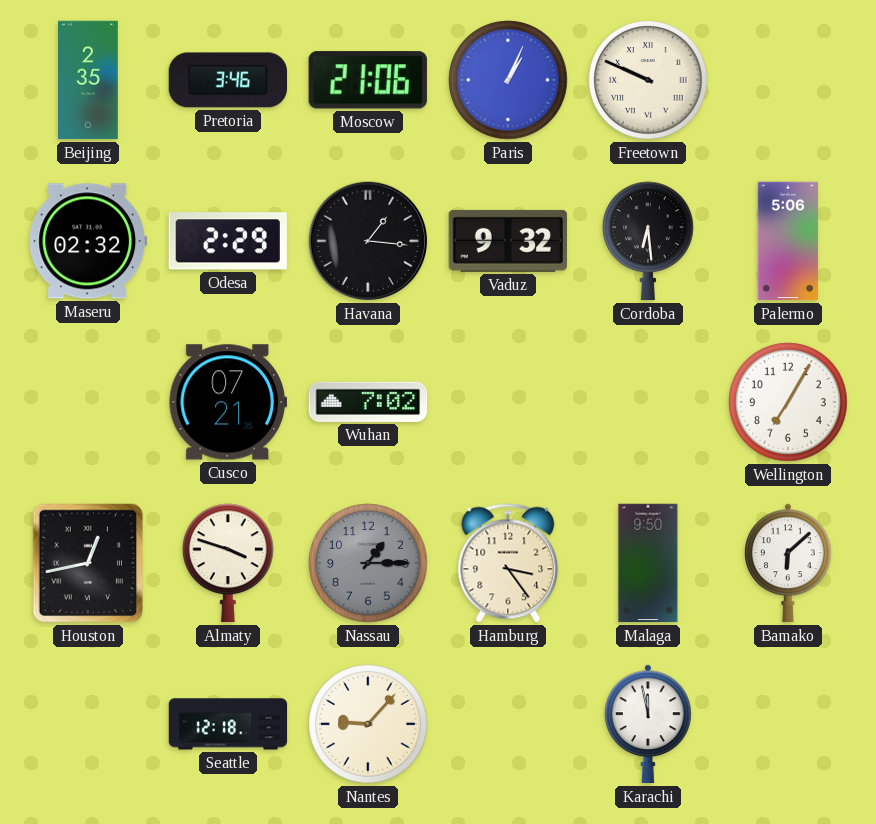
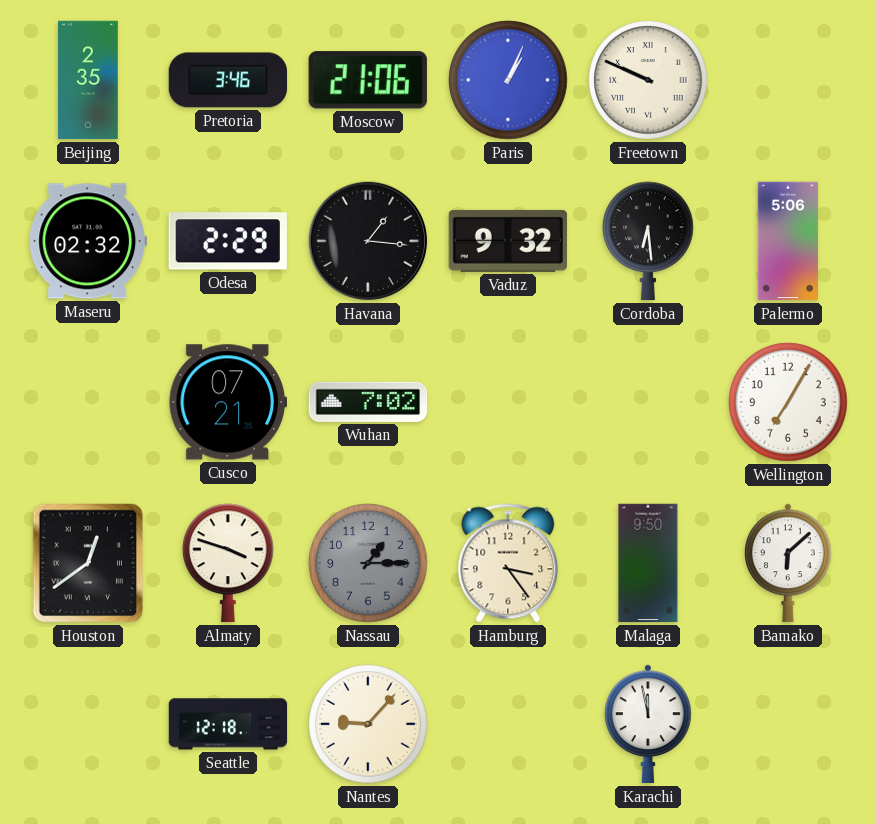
Houston: 12:43 -> 12:39 (88, 563)
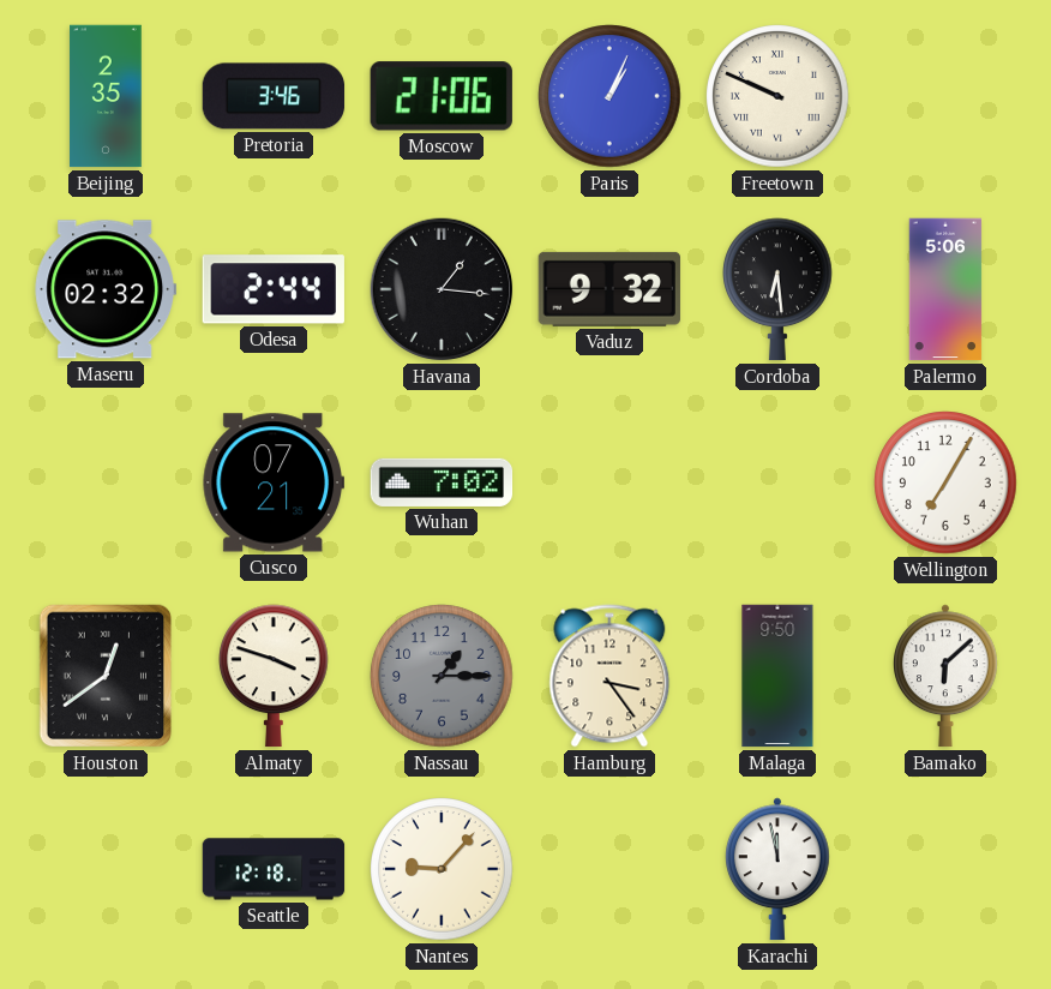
Odesa: 2:29 -> 2:44 (274, 289)
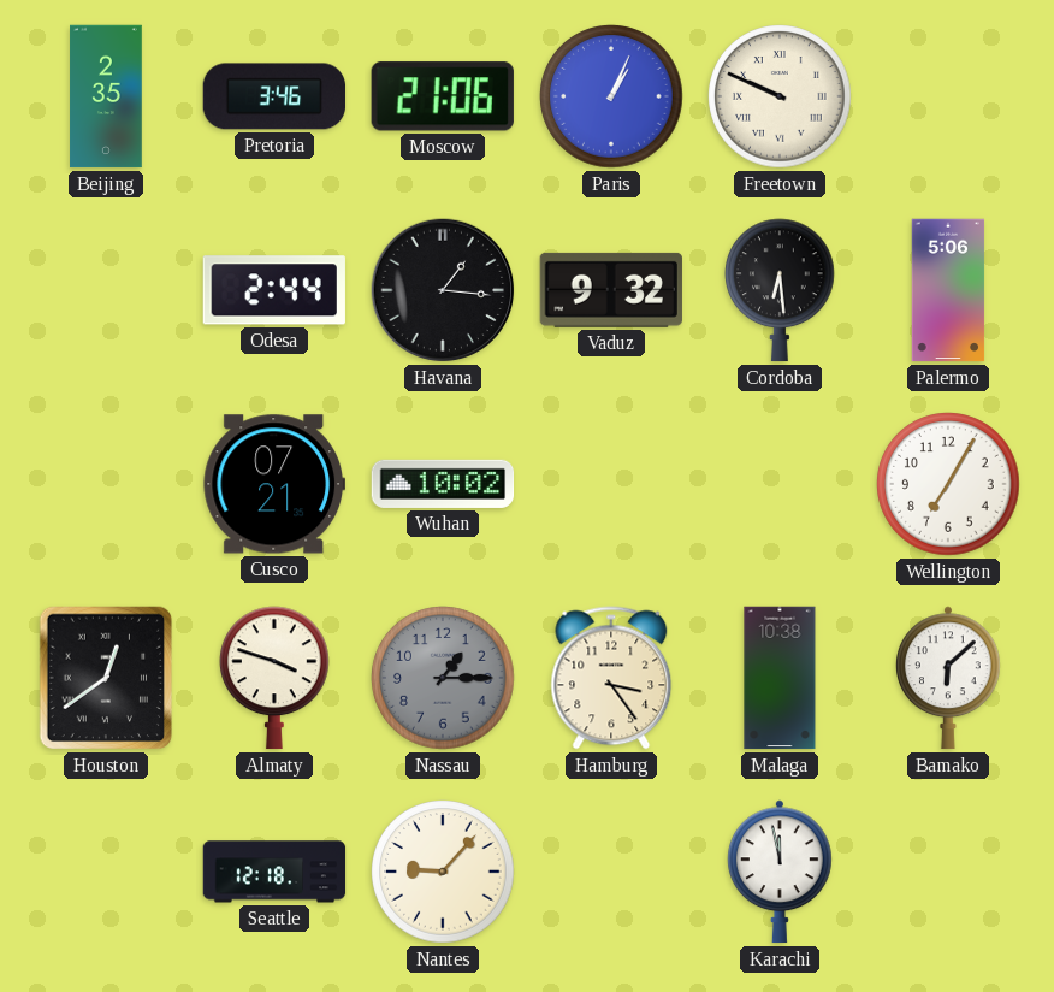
Maseru: 02:32 -> none (104, 289)
Wuhan: 7:02 -> 10:02 (443, 484)
Malaga: 9:50 -> 10:38 (780, 678)
